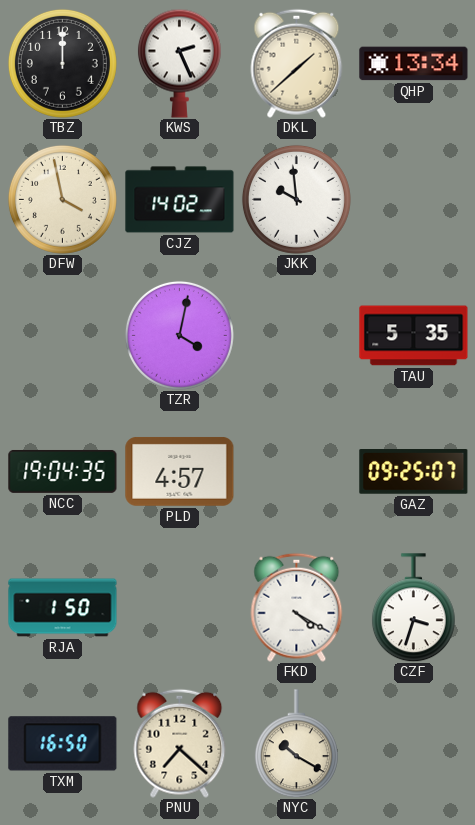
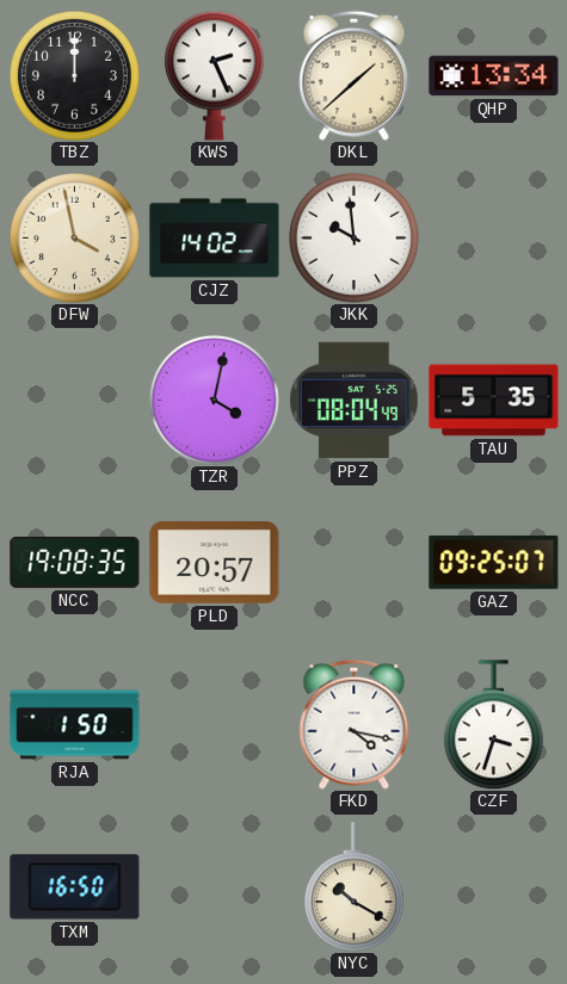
PPZ: none -> 08:04 (355, 401)
NCC: 19:04 -> 19:08 (75, 562)
PLD: 4:57 -> 20:57 (215, 562)
FKD: 4:20 -> 4:17 (355, 724)
PNU: 7:22 -> none (180, 743)
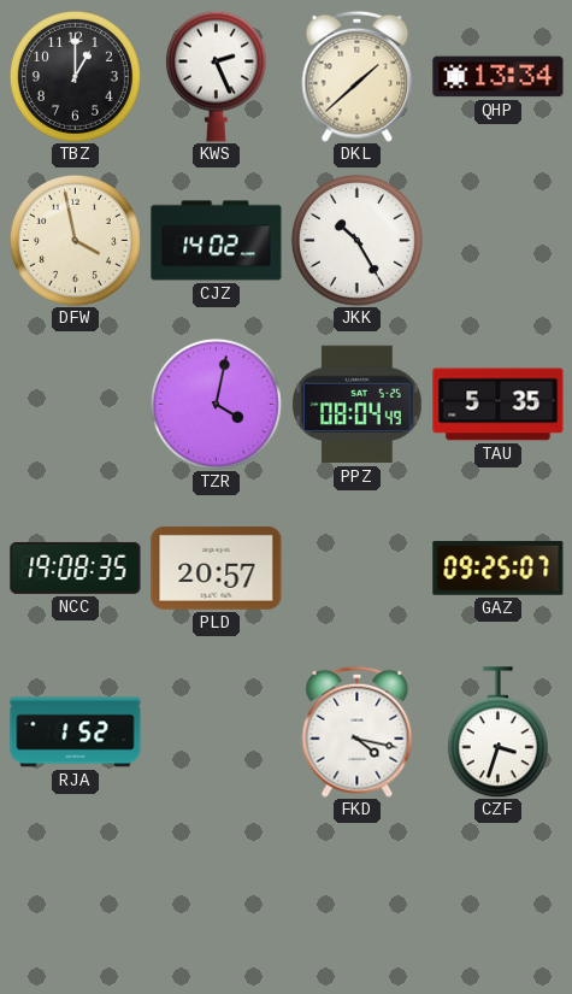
TBZ: 12:00 -> 1:00 (75, 76)
JKK: 9:59 -> 10:25 (356, 240)
RJA: 1:50 -> 1:52 (76, 733)
TXM: 16:50 -> none (75, 887)
NYC: 10:20 -> none (353, 887)
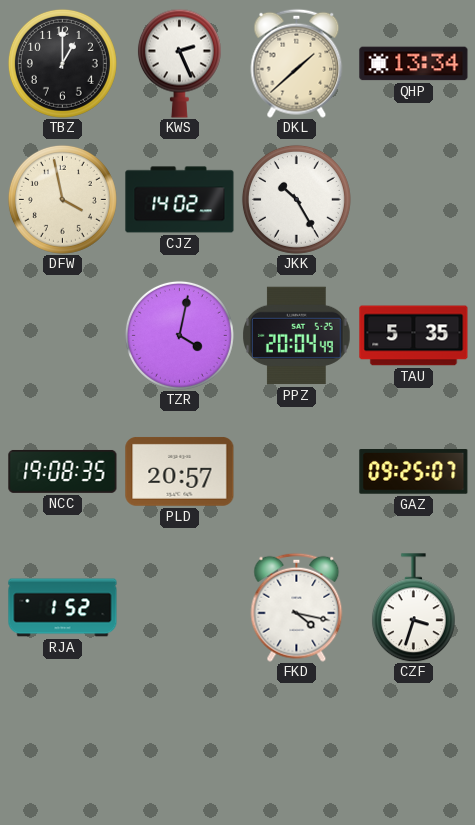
PPZ: 08:04 -> 20:04 (297, 336)
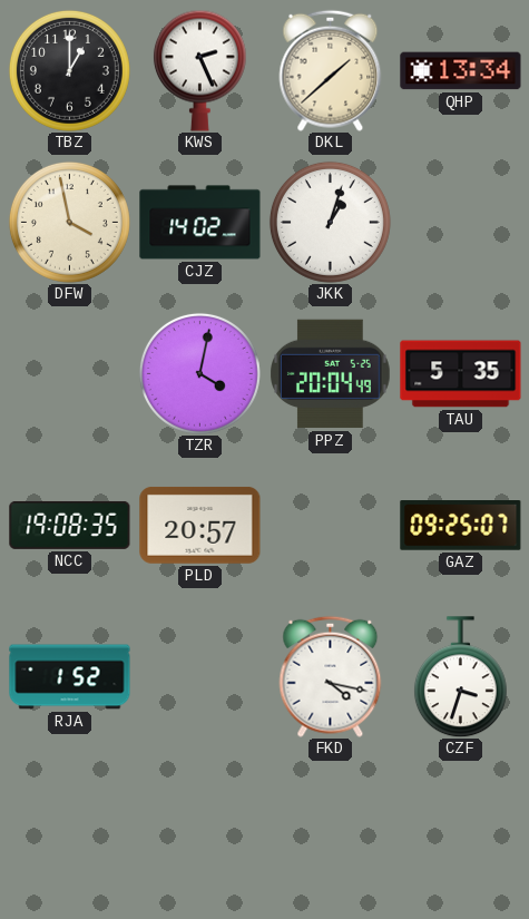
JKK: 10:25 -> 1:03 (330, 222)
